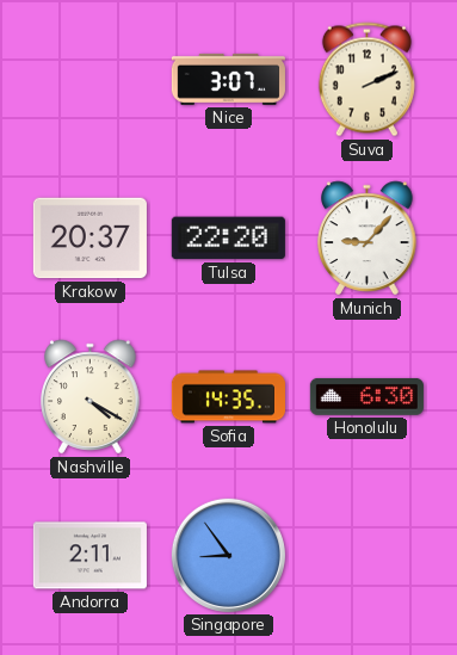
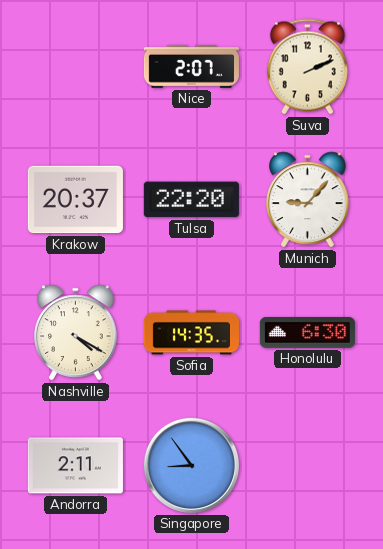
Nice: 3:07 -> 2:07 (191, 66)
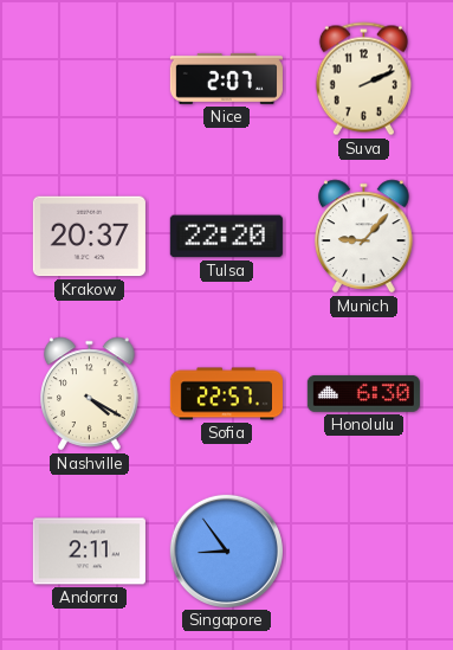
Sofia: 14:35 -> 22:57 (226, 394)
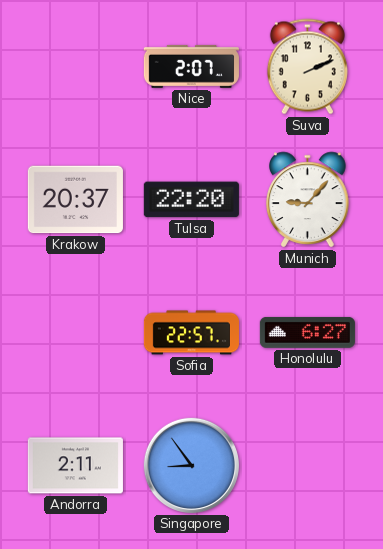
Nashville: 4:20 -> none (90, 394)
Honolulu: 6:30 -> 6:27 (307, 332)
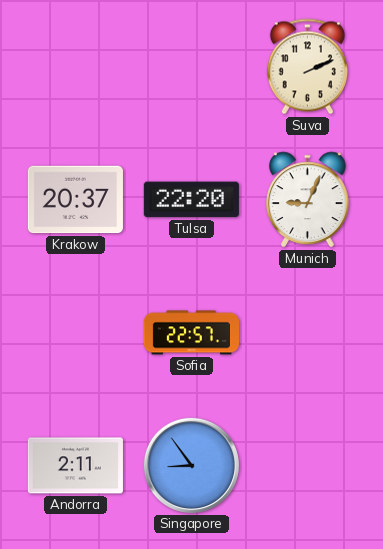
Nice: 2:07 -> none (191, 66)
Munich: 9:07 -> 9:04 (308, 200)
Honolulu: 6:27 -> none (307, 332)
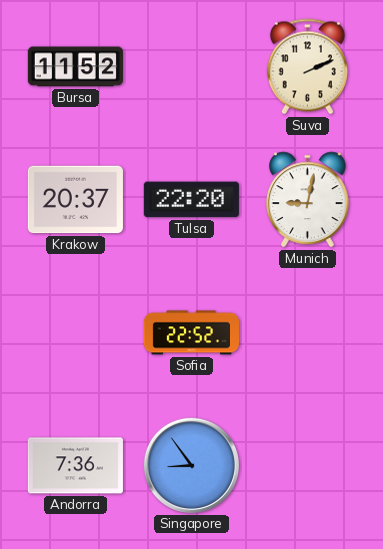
Bursa: none -> 11:52 (75, 67)
Munich: 9:04 -> 9:02 (308, 200)
Sofia: 22:57 -> 22:52 (191, 333)
Andorra: 2:11 -> 7:36 (75, 466)
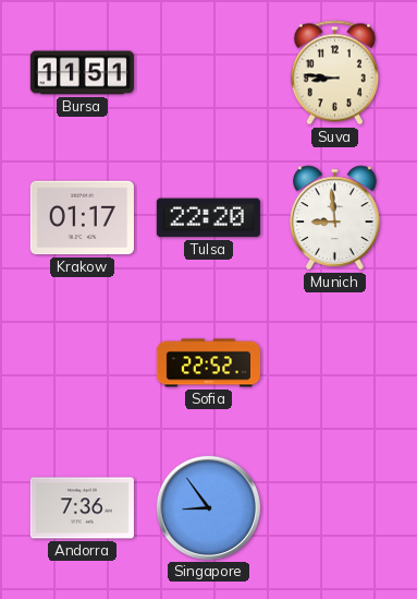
Bursa: 11:52 -> 11:51 (82, 73)
Suva: 2:11 -> 8:46 (334, 73)
Krakow: 20:37 -> 01:17 (82, 218)
Munich: 9:02 -> 8:59 (335, 218)
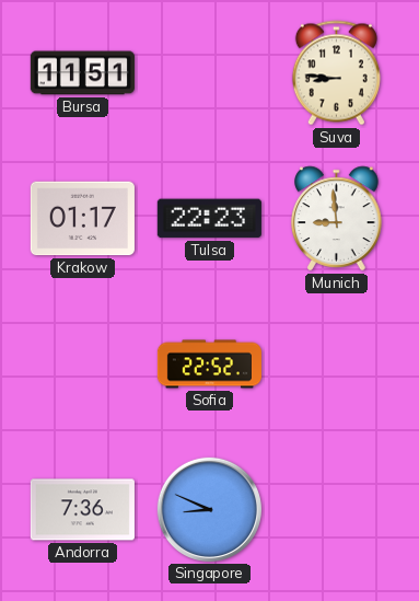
Tulsa: 22:20 -> 22:23 (209, 219)
Singapore: 8:54 -> 8:49 (209, 509)
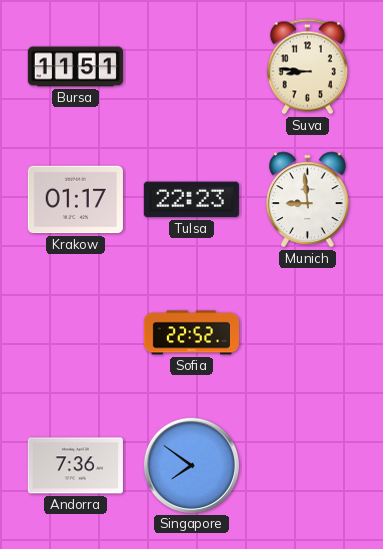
Singapore: 8:49 -> 7:51 (191, 465)
